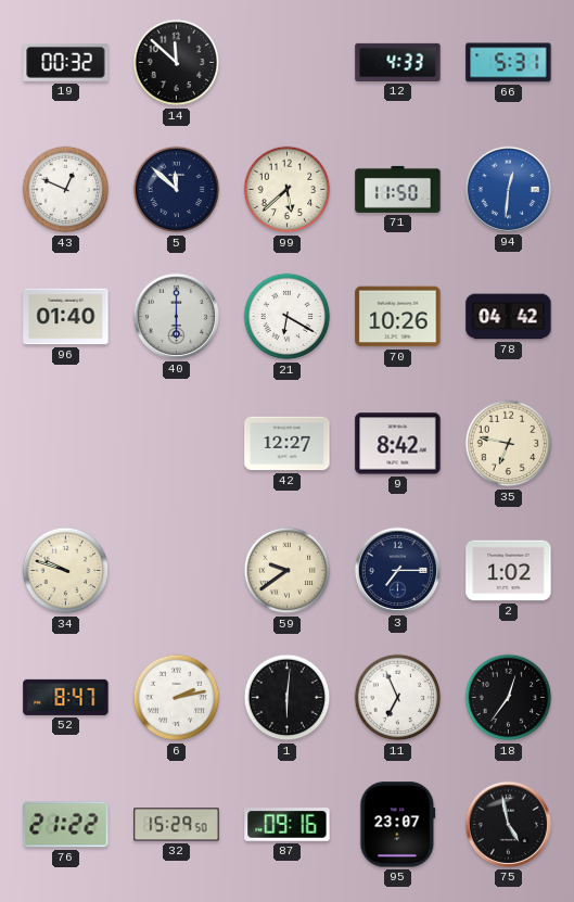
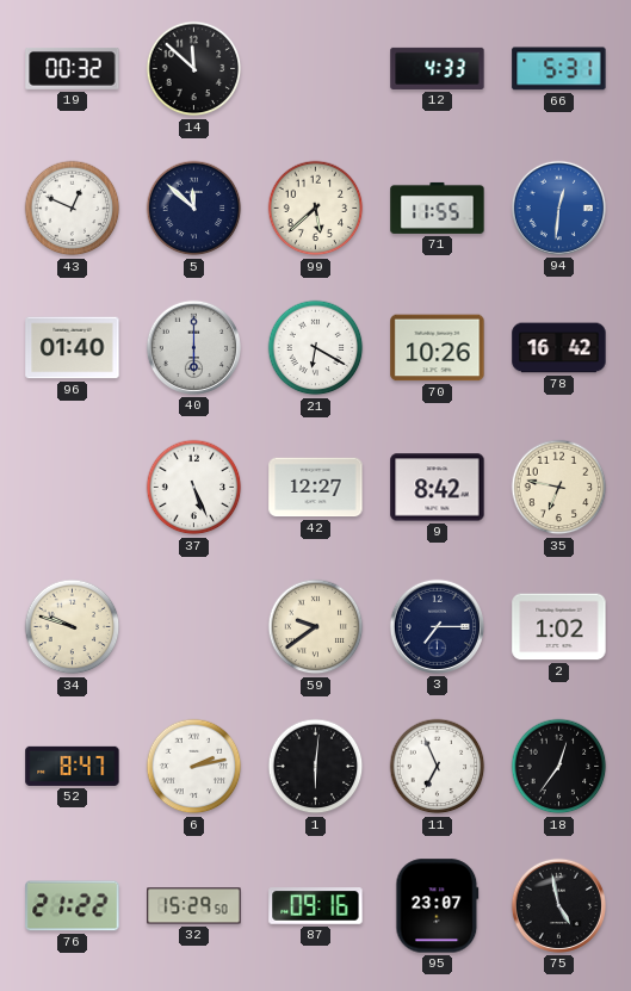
71: 11:50 -> 11:55 (438, 208)
78: 04:42 -> 16:42 (559, 348)
37: none -> 5:26 (194, 488)
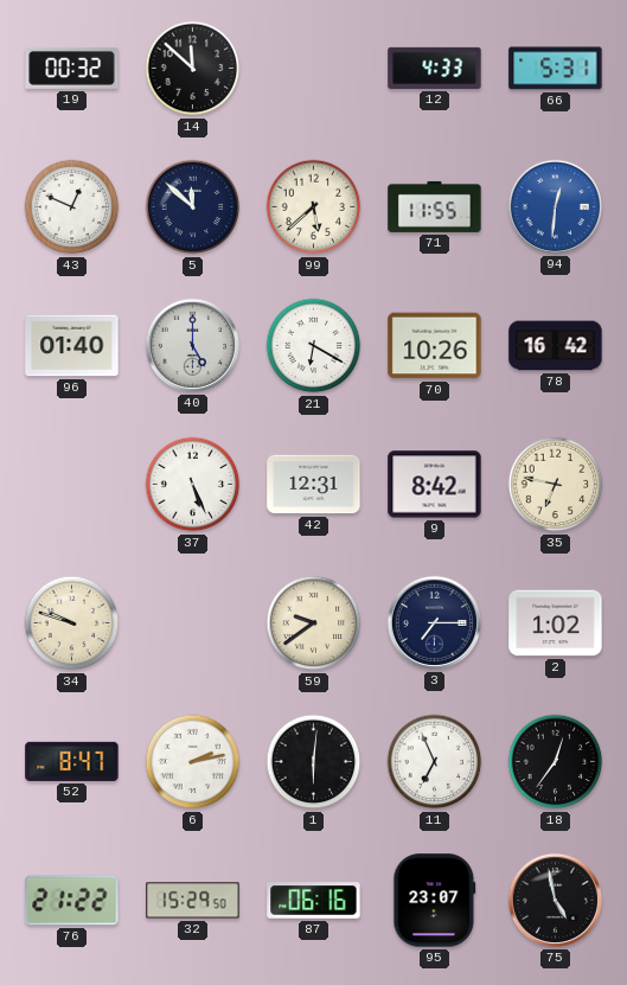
40: 6:00 -> 5:00 (192, 345)
42: 12:27 -> 12:31 (314, 485)
87: 09:16 -> 06:16 (314, 901)
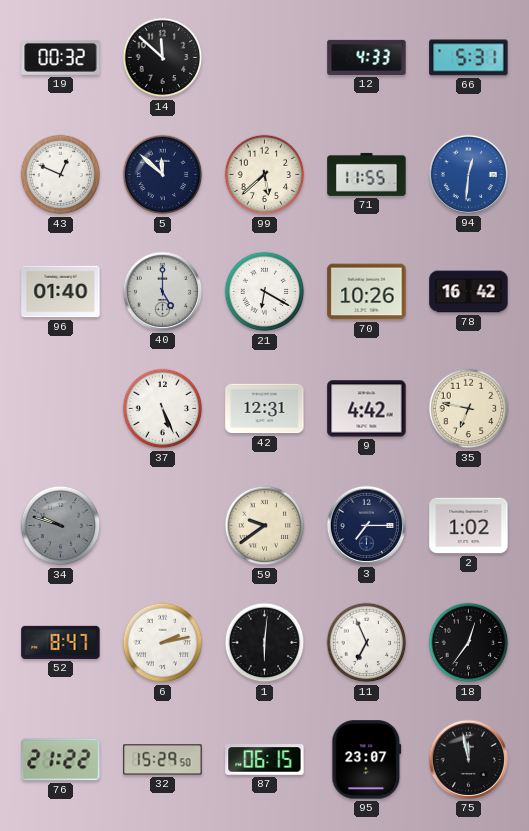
9: 8:42 -> 4:42 (367, 409)
34 dial: cream -> grey (61, 526)
87: 06:16 -> 06:15 (265, 760)
75: 4:58 -> 11:58 (468, 759)
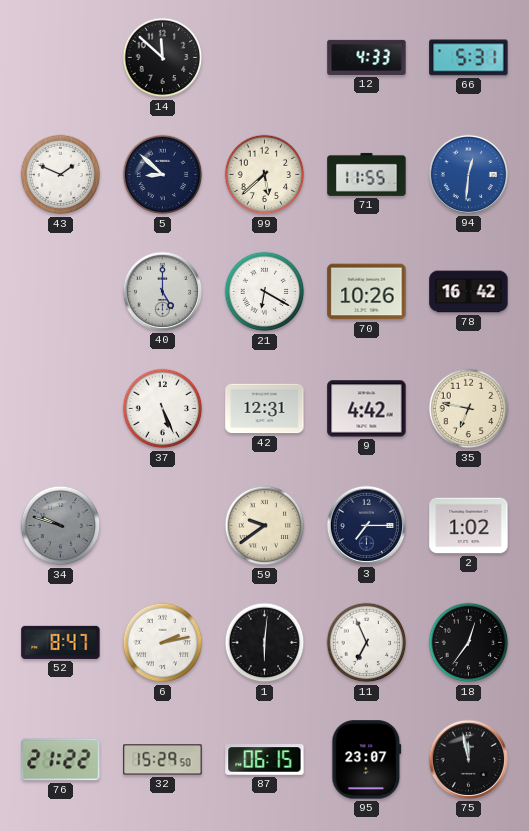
19: 00:32 -> none (61, 57)
43: 12:49 -> 1:49 (61, 175)
5: 11:52 -> 8:52 (163, 175)
96: 01:40 -> none (61, 292)
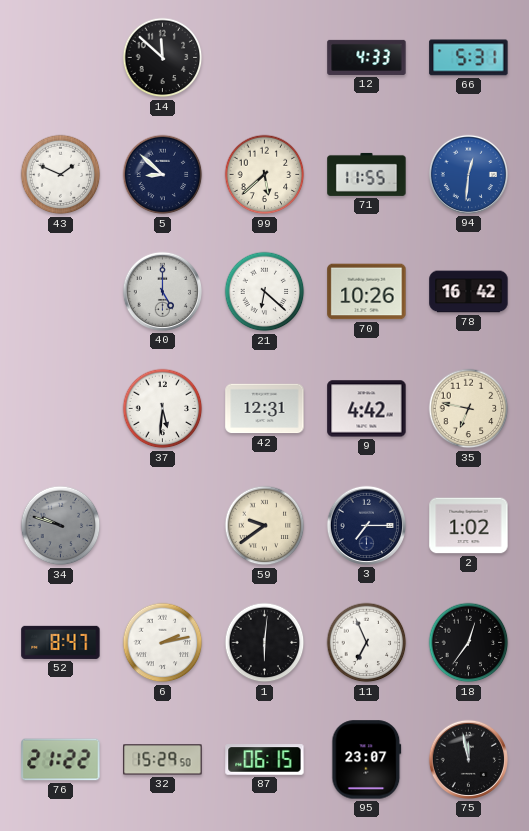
21: 6:20 -> 6:22 (265, 292)
37: 5:26 -> 5:31 (163, 409)
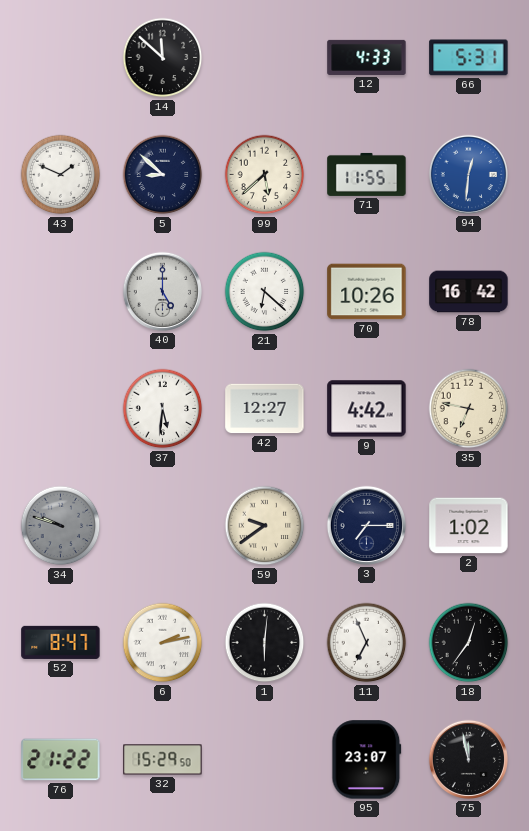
42: 12:31 -> 12:27 (265, 409)
87: 06:15 -> none (265, 760)
